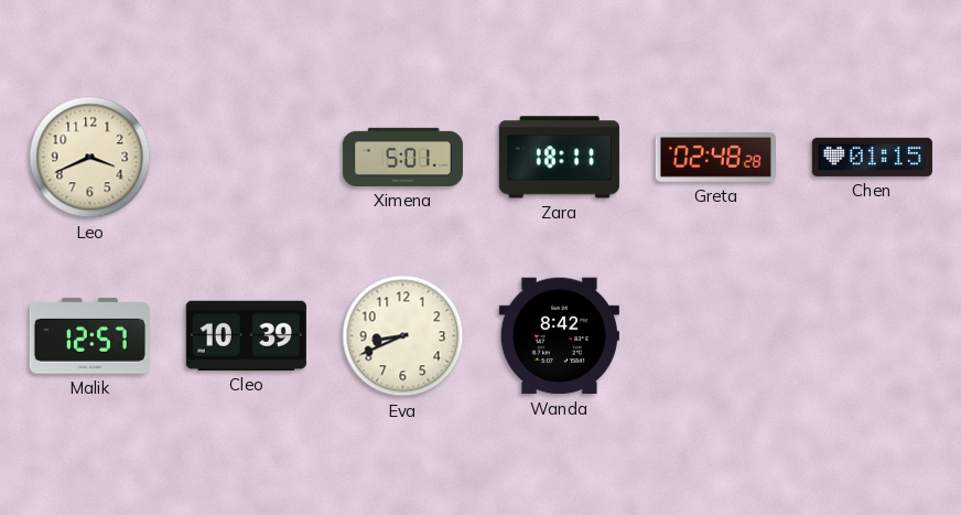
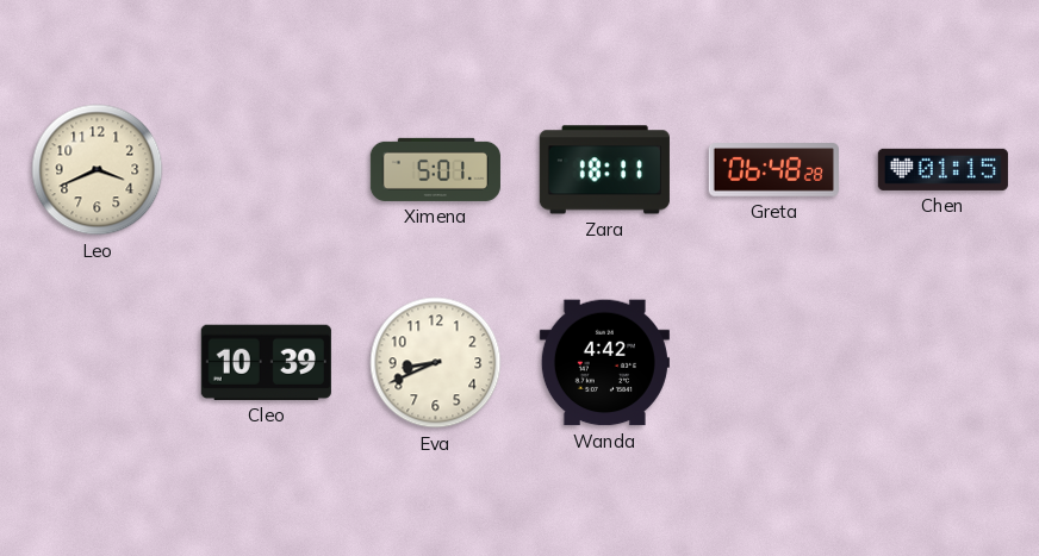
Greta: 02:48 -> 06:48 (773, 170)
Malik: 12:57 -> none (89, 336)
Wanda: 8:42 -> 4:42 (604, 363)
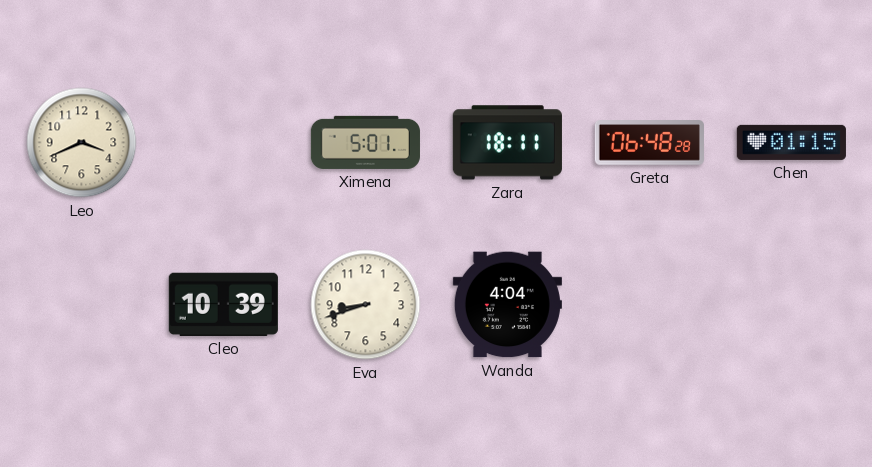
Eva: 8:41 -> 8:42 (366, 305)
Wanda: 4:42 -> 4:04 (507, 305)
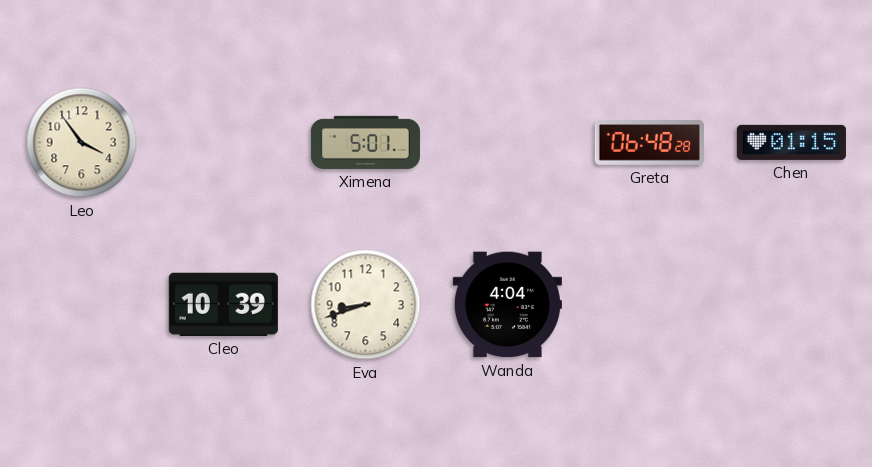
Leo: 3:41 -> 3:54 (82, 143)
Zara: 18:11 -> none (507, 143)
